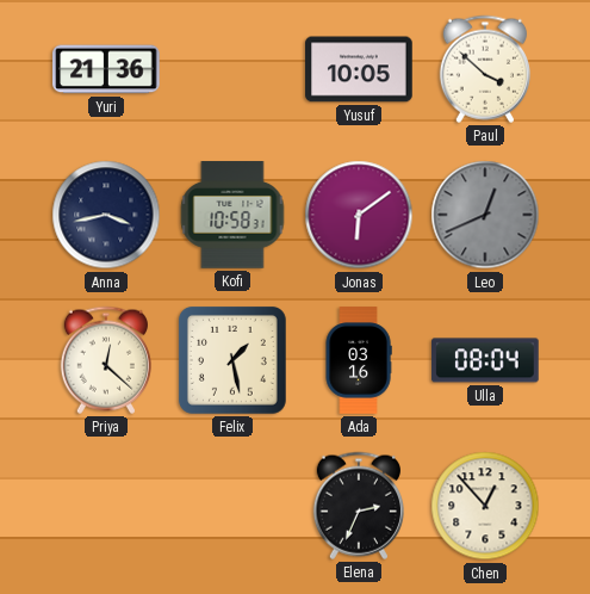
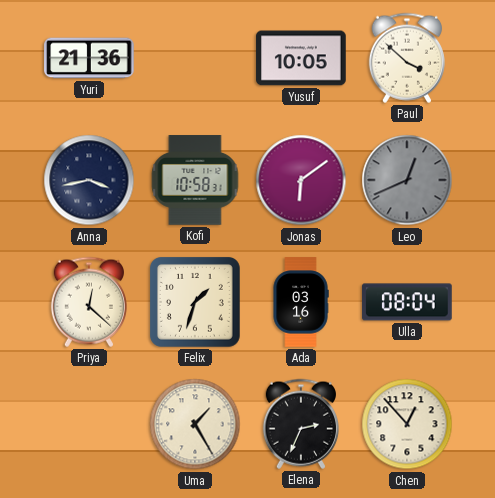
Felix: 1:28 -> 1:33 (195, 302)
Uma: none -> 1:25 (195, 424)
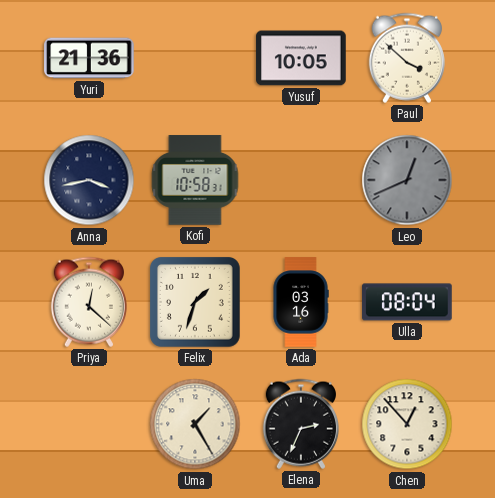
Jonas: 6:09 -> none (301, 180)
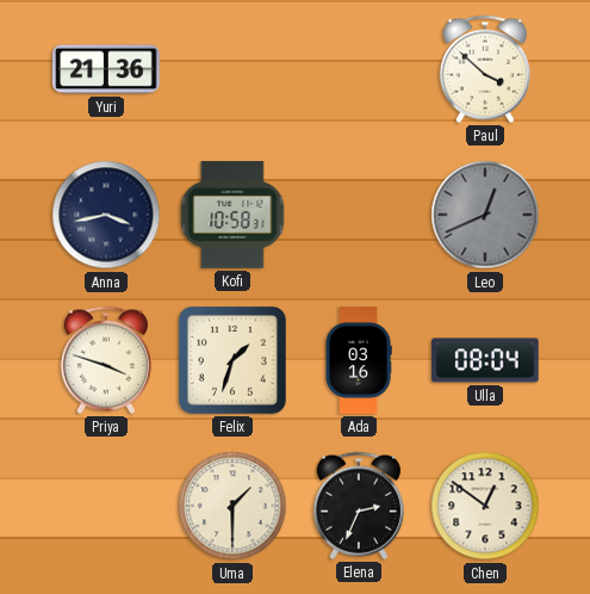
Yusuf: 10:05 -> none (301, 58)
Priya: 12:22 -> 3:48 (106, 360)
Uma: 1:25 -> 1:30 (232, 506)
Chen: 12:53 -> 12:51 (485, 506)
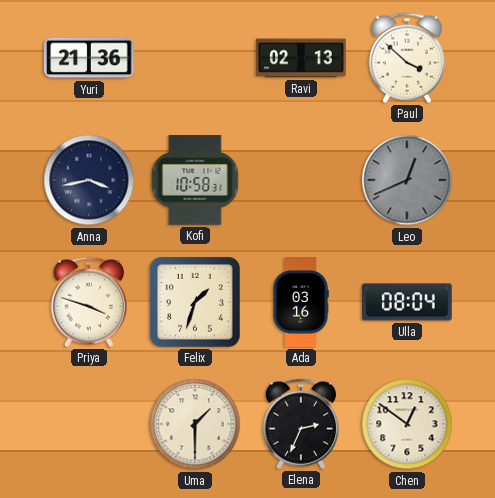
Ravi: none -> 02:13 (301, 58)
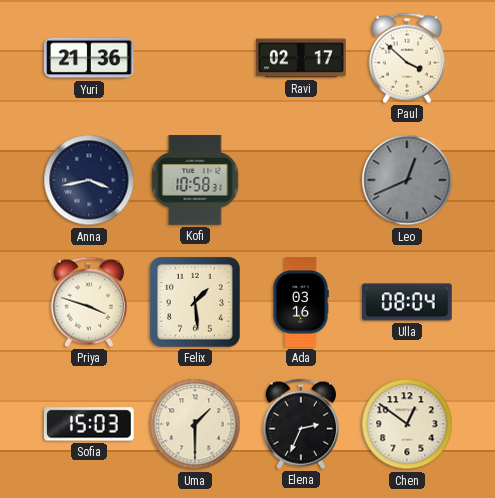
Ravi: 02:13 -> 02:17 (301, 58)
Felix: 1:33 -> 1:29 (195, 302)
Sofia: none -> 15:03 (89, 424)
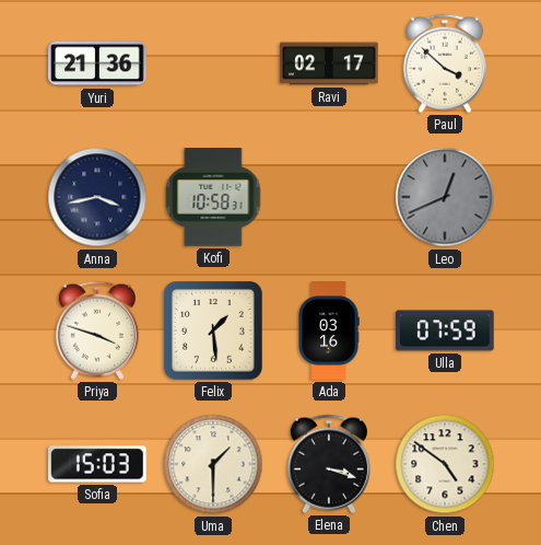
Ulla: 08:04 -> 07:59 (445, 331)
Elena: 2:34 -> 3:18 (329, 464)
Chen: 12:51 -> 4:51 (445, 464)
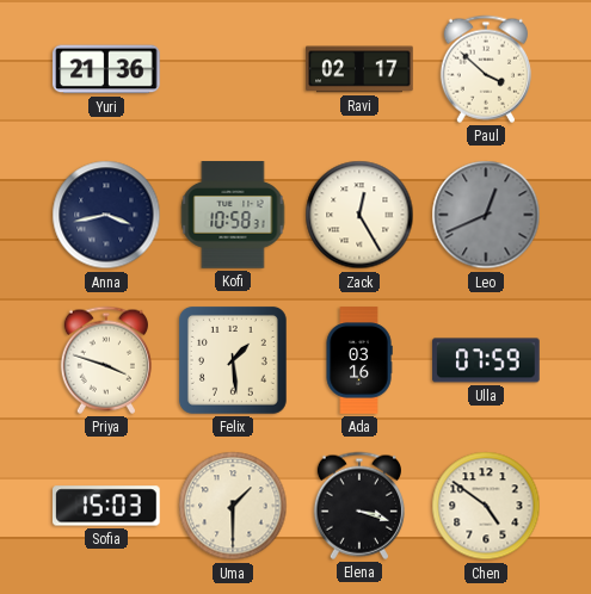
Zack: none -> 12:25 (359, 215)
